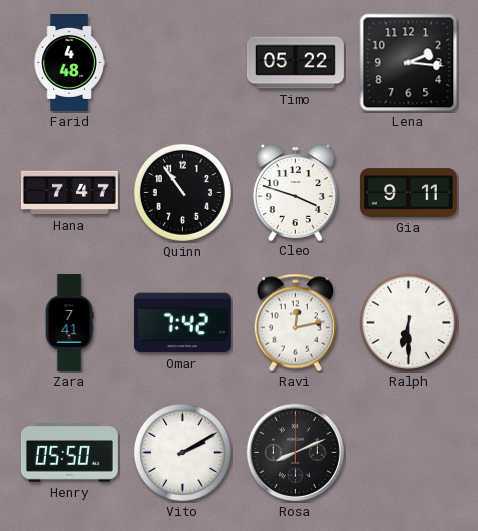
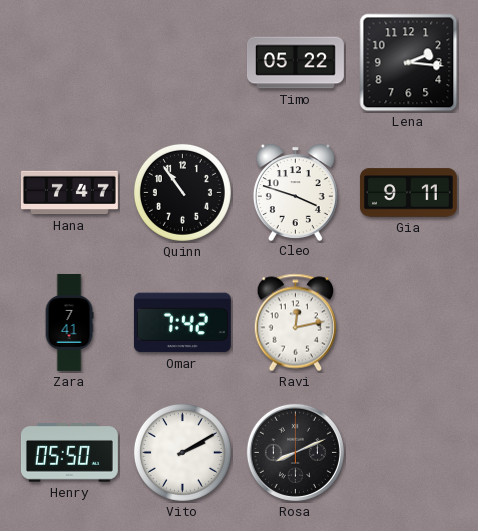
Farid: 4:48 -> none (69, 62)
Ralph: 6:30 -> none (408, 322)
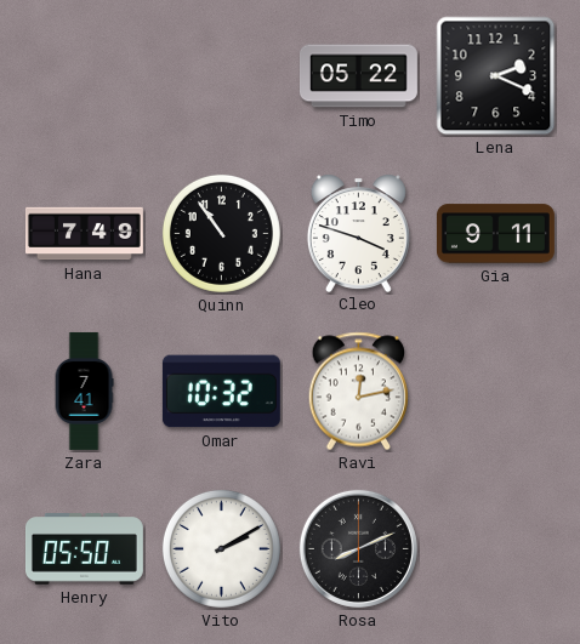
Lena: 2:16 -> 2:19 (496, 76)
Hana: 7:47 -> 7:49 (84, 234)
Omar: 7:42 -> 10:32 (221, 392)
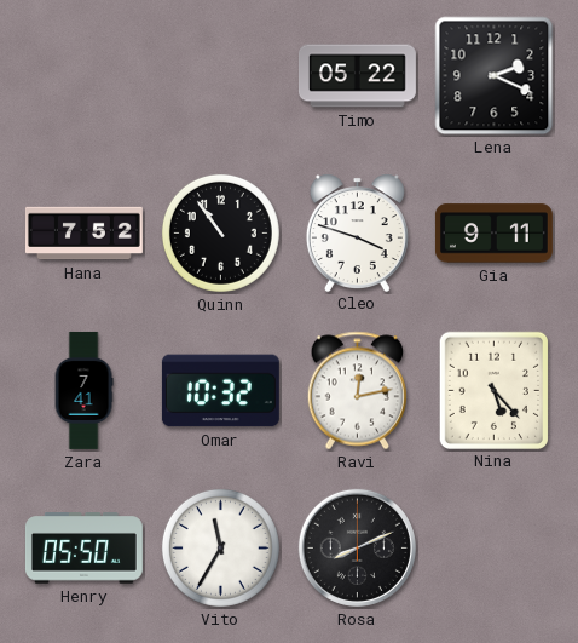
Hana: 7:49 -> 7:52 (83, 234)
Nina: none -> 5:23 (493, 390)
Vito: 2:10 -> 11:35 (220, 547)
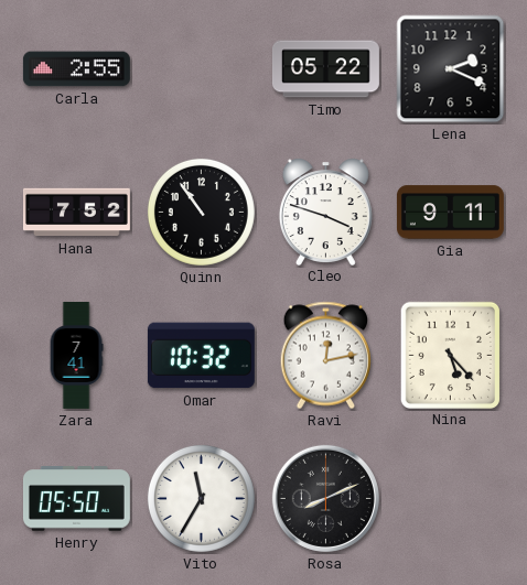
Carla: none -> 2:55 (76, 69)
